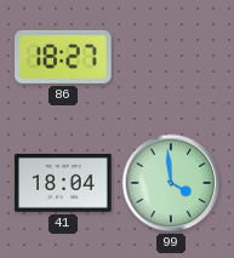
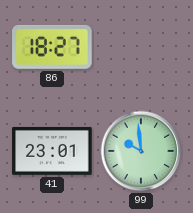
41: 18:04 -> 23:01 (52, 151)
99: 3:59 -> 9:59 (141, 151)
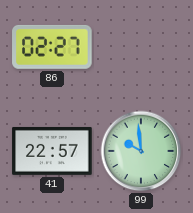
86: 18:27 -> 02:27 (52, 47)
41: 23:01 -> 22:57 (52, 151)
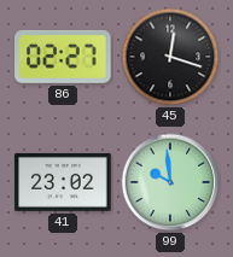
45: none -> 12:18 (170, 57)
41: 22:57 -> 23:02 (63, 182)
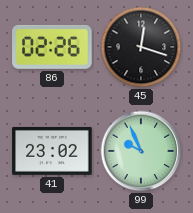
86: 02:27 -> 02:26 (52, 47)
99: 9:59 -> 9:56 (141, 151)
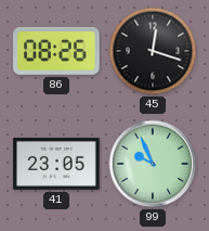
86: 02:26 -> 08:26 (56, 51)
41: 23:02 -> 23:05 (56, 164)
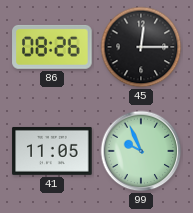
45: 12:18 -> 12:15 (141, 47)
41: 23:05 -> 11:05 (52, 151)
